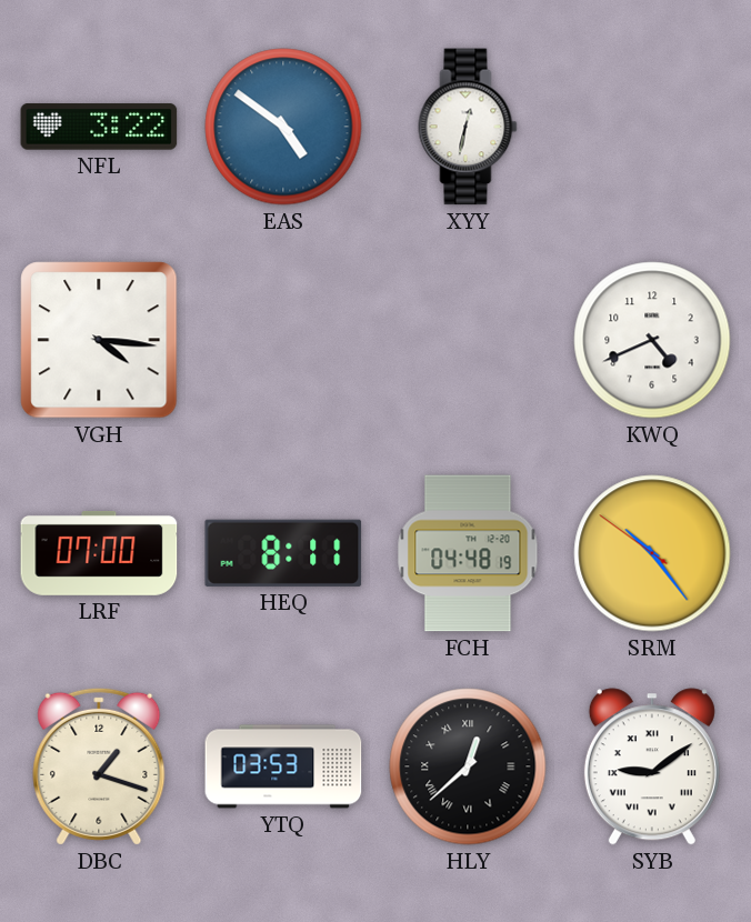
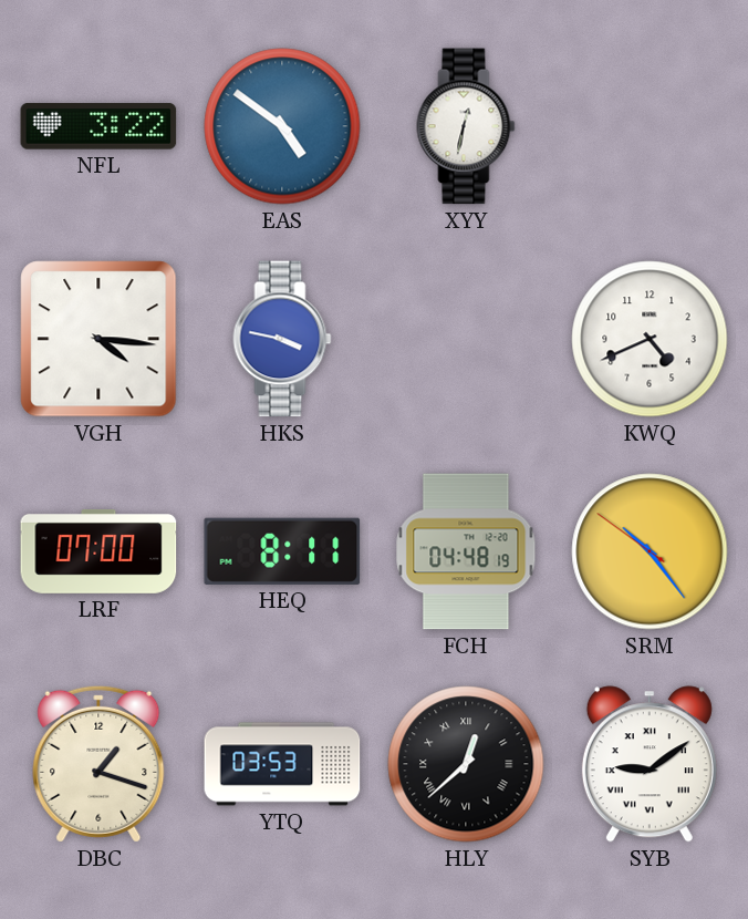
HKS: none -> 3:47 (282, 339)
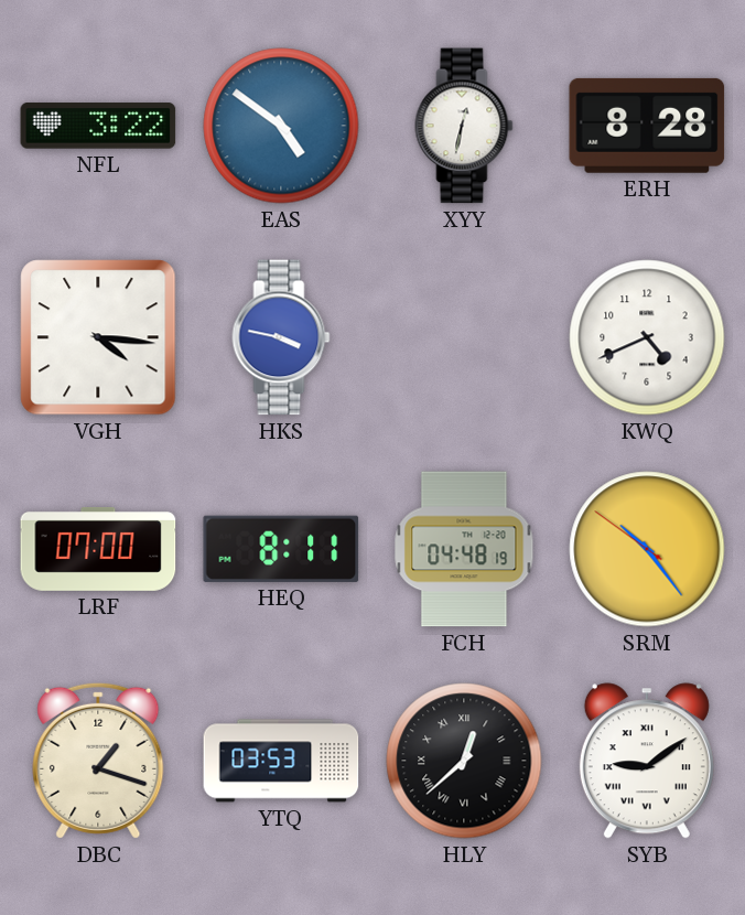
ERH: none -> 8:28 (647, 126)
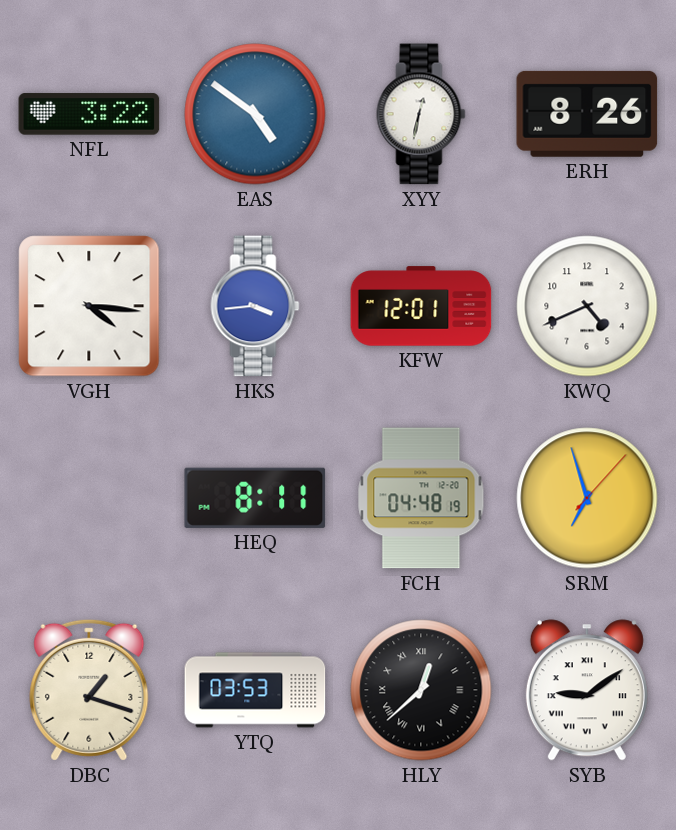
ERH: 8:28 -> 8:26 (587, 114)
HKS: 3:47 -> 3:44 (255, 306)
KFW: none -> 12:01 (421, 306)
LRF: 07:00 -> none (98, 549)
SRM: 10:23 -> 6:57 (587, 498)
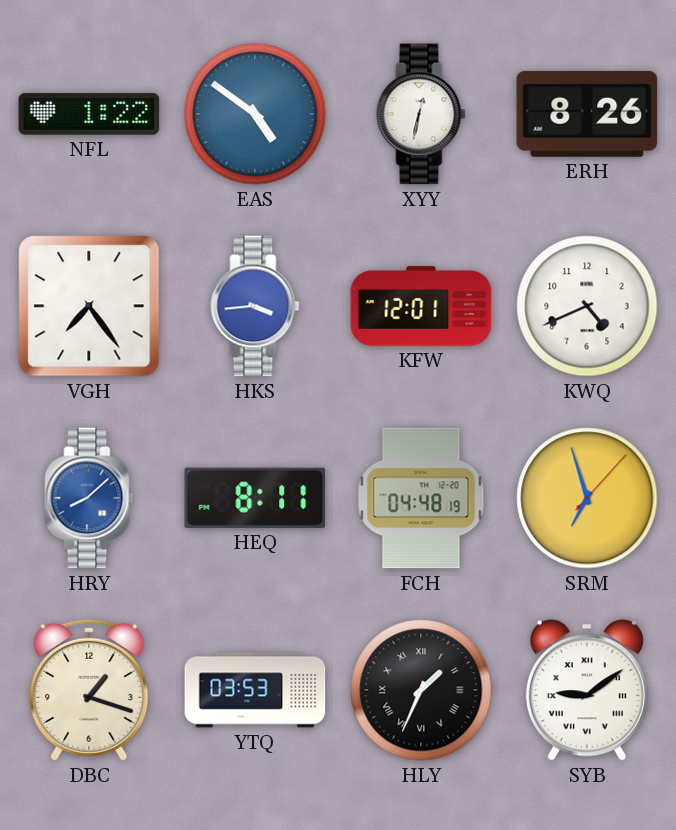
NFL: 3:22 -> 1:22 (89, 114)
VGH: 4:16 -> 7:24 (89, 306)
HRY: none -> 8:08 (89, 498)
HLY: 12:38 -> 1:34 (421, 690)
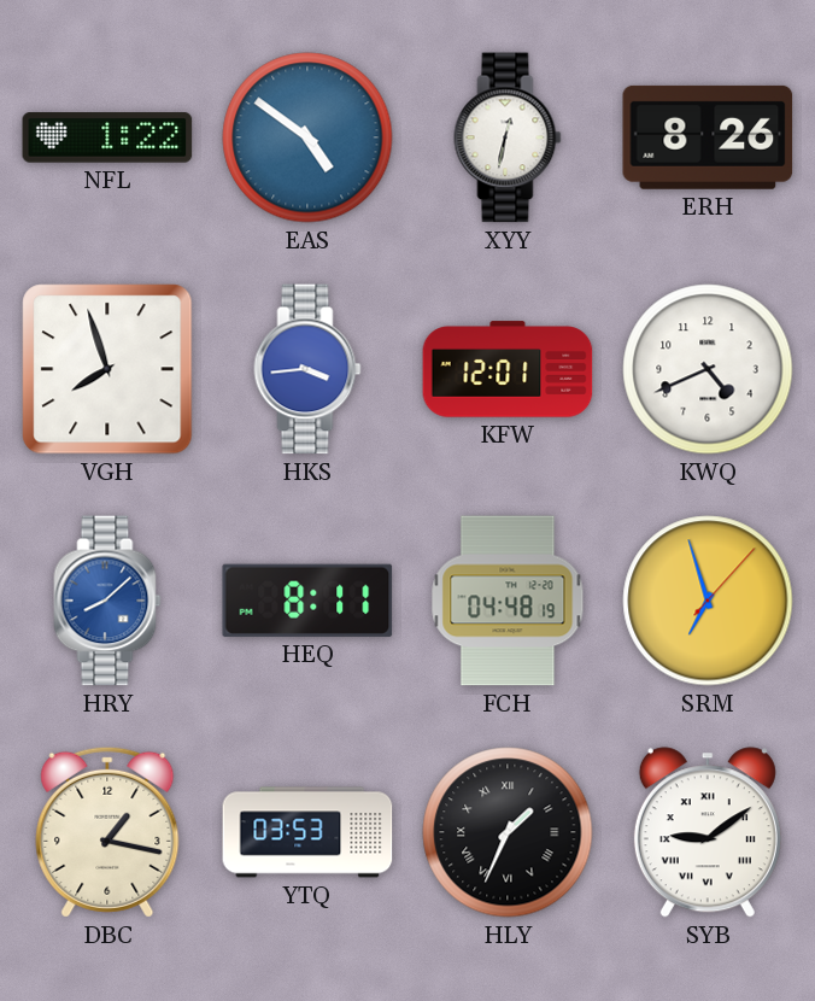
VGH: 7:24 -> 7:57 (107, 369)
DBC: 1:18 -> 1:17 (107, 832)
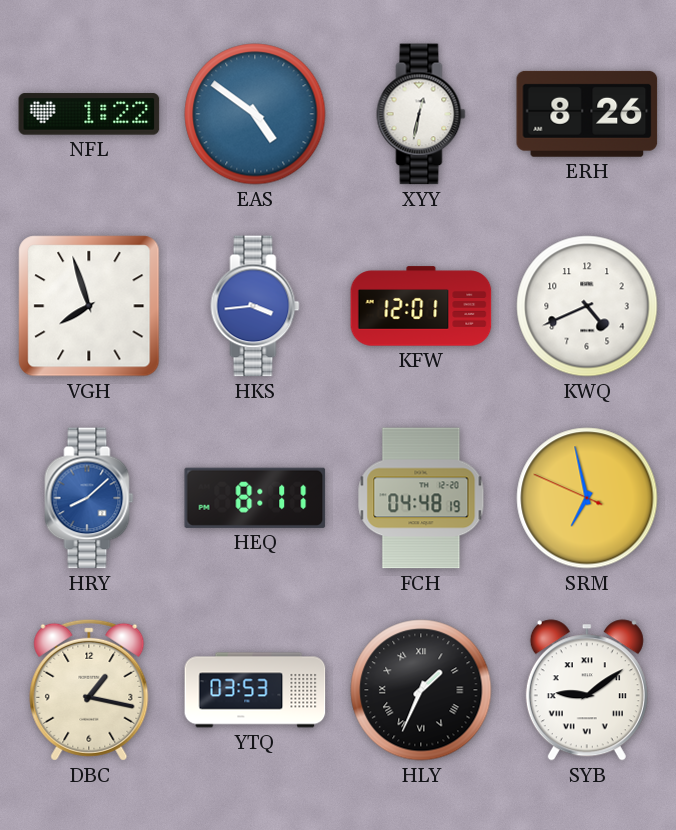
SRM: 6:57:07 -> 6:57:49 (587, 498)
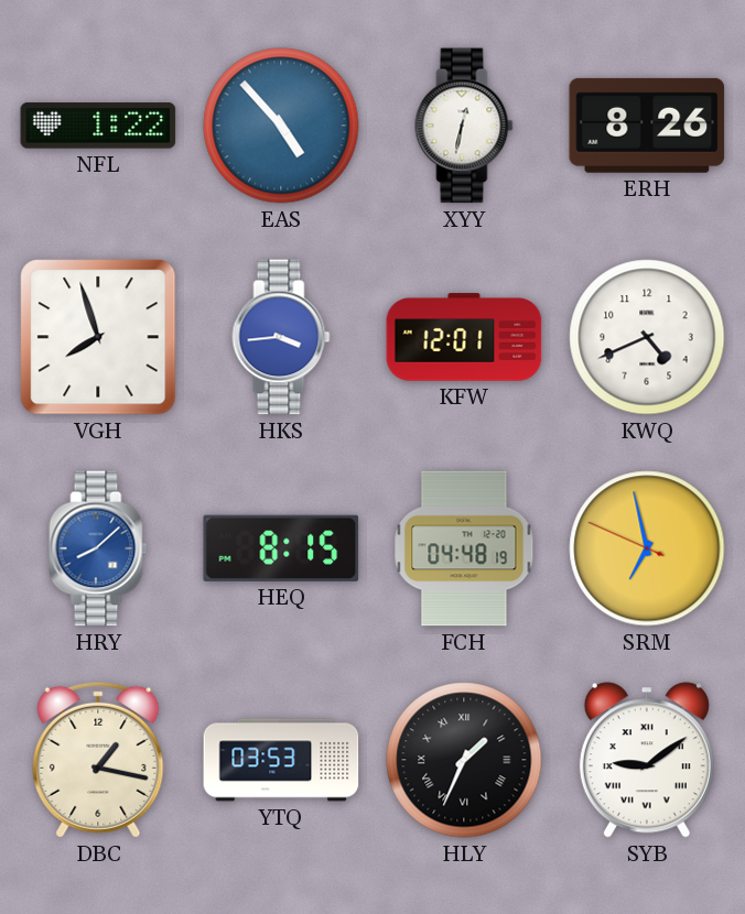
EAS: 4:51 -> 4:53 (281, 126)
HEQ: 8:11 -> 8:15 (281, 548)
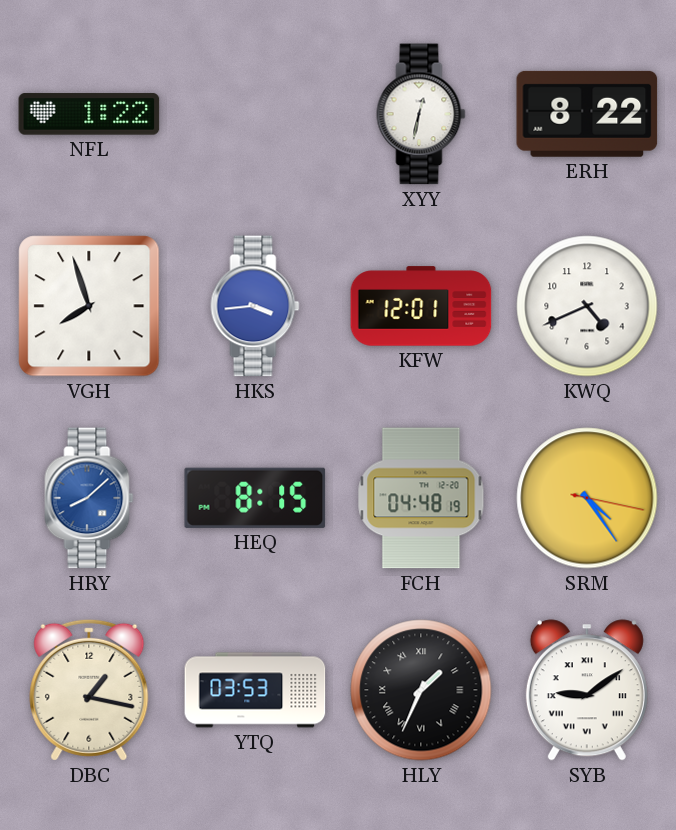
EAS: 4:53 -> none (281, 126)
ERH: 8:26 -> 8:22 (587, 114)
SRM: 6:57 -> 4:24 (587, 498)
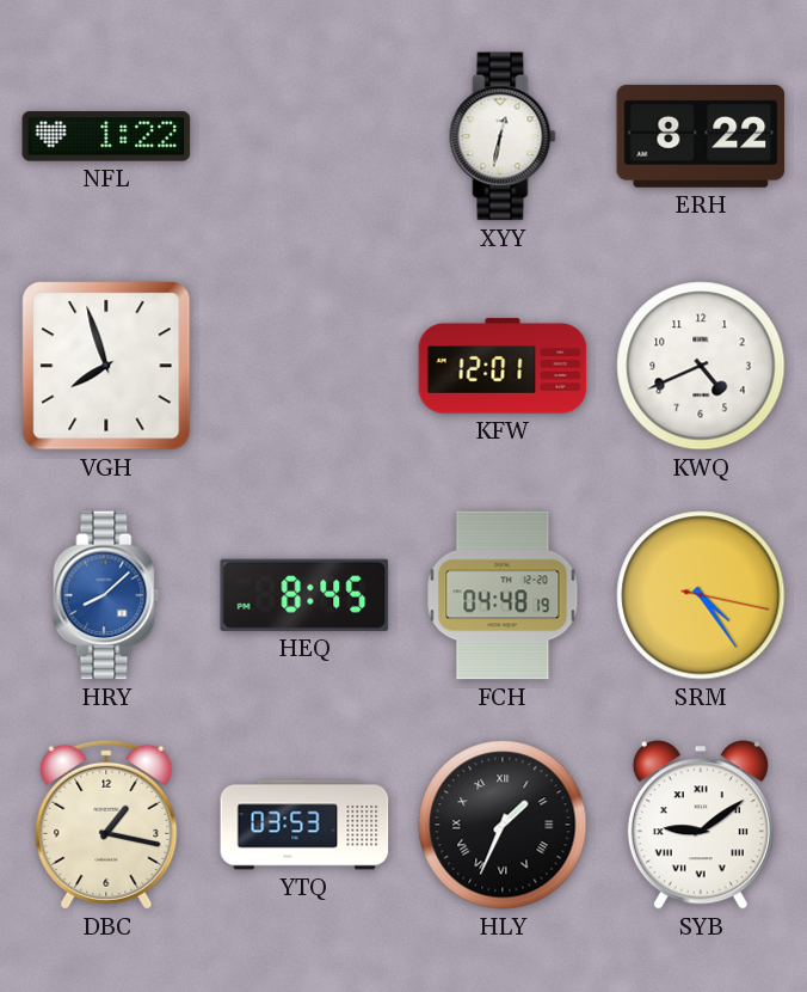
HKS: 3:44 -> none (255, 306)
HEQ: 8:15 -> 8:45 (304, 595)
